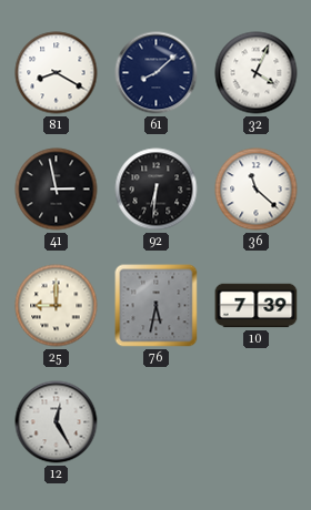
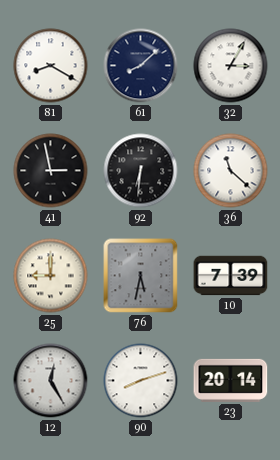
32: 4:04 -> 3:05 (231, 66)
90: none -> 8:12 (141, 381)
23: none -> 20:14 (231, 380)
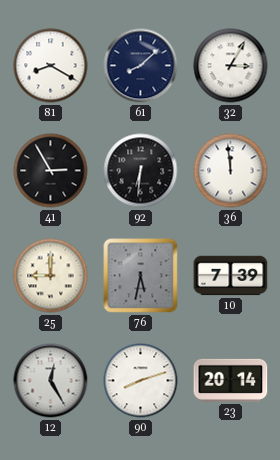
41: 2:58 -> 2:55 (51, 171)
36: 11:22 -> 11:59 (231, 171)
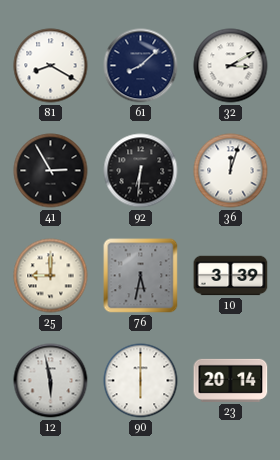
32: 3:05 -> 3:10 (231, 66)
36: 11:59 -> 12:03 (231, 171)
10: 7:39 -> 3:39 (231, 276)
12: 12:25 -> 5:58 (51, 381)
90: 8:12 -> 6:00 (141, 381)
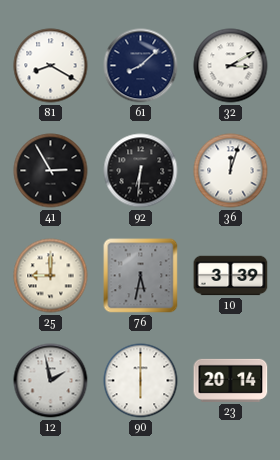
12: 5:58 -> 1:58 (51, 381)
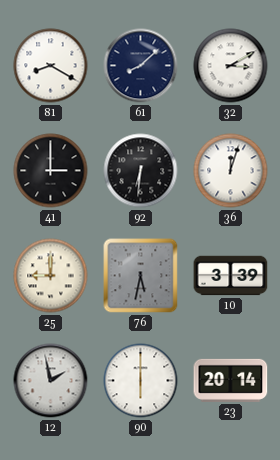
41: 2:55 -> 3:00 (51, 171)
